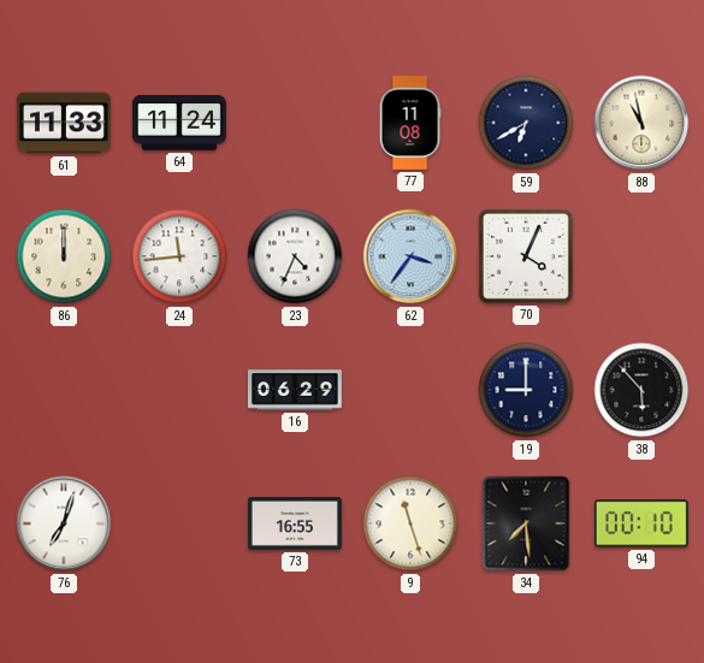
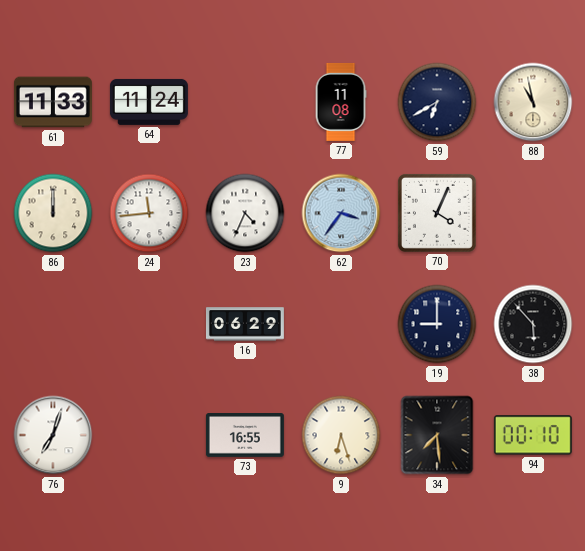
9: 11:27 -> 6:27 (341, 435)
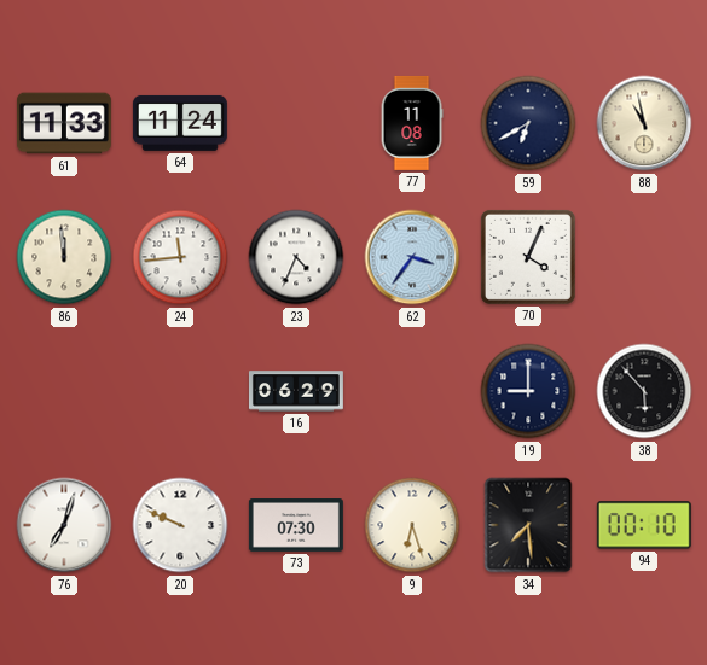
86: 12:00 -> 11:59 (64, 257)
20: none -> 9:49 (180, 525)
73: 16:55 -> 07:30 (296, 526)
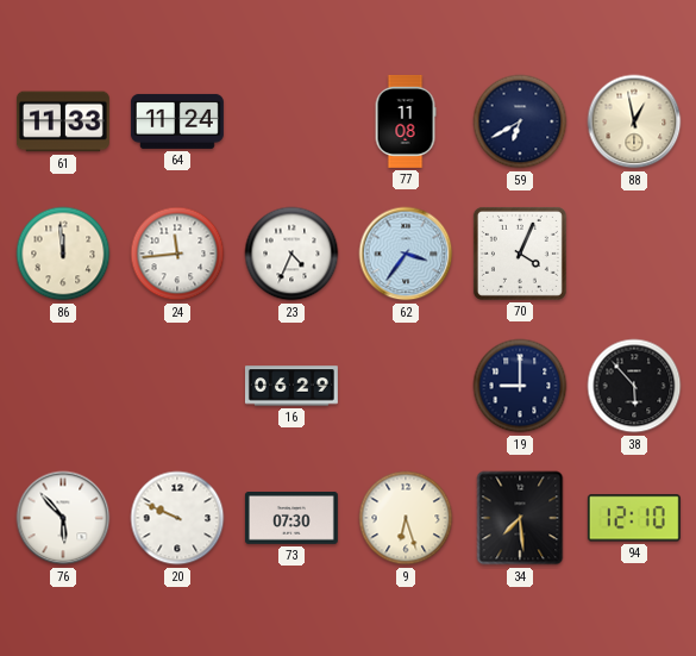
88: 10:58 -> 12:58 (634, 121)
76: 7:03 -> 5:53 (63, 518)
94: 00:10 -> 12:10 (634, 518)
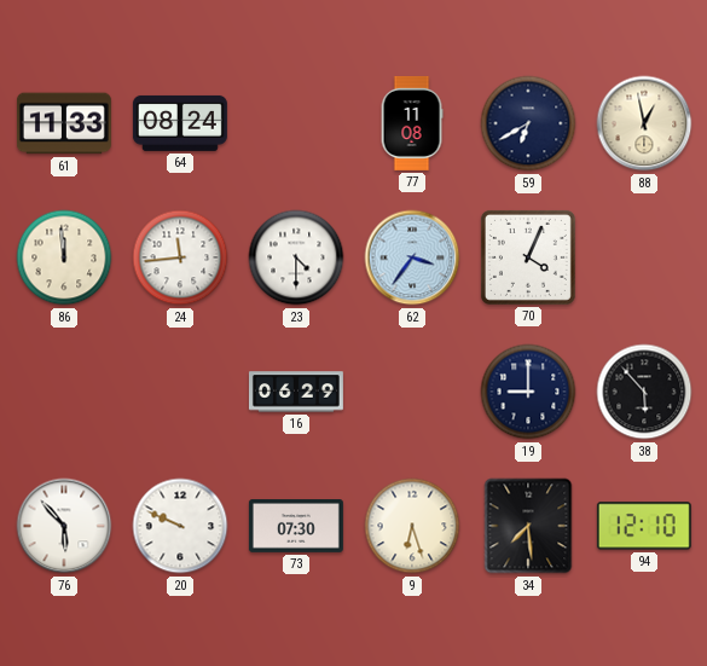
64: 11:24 -> 08:24 (180, 123)
23: 4:34 -> 4:30 (296, 257)
